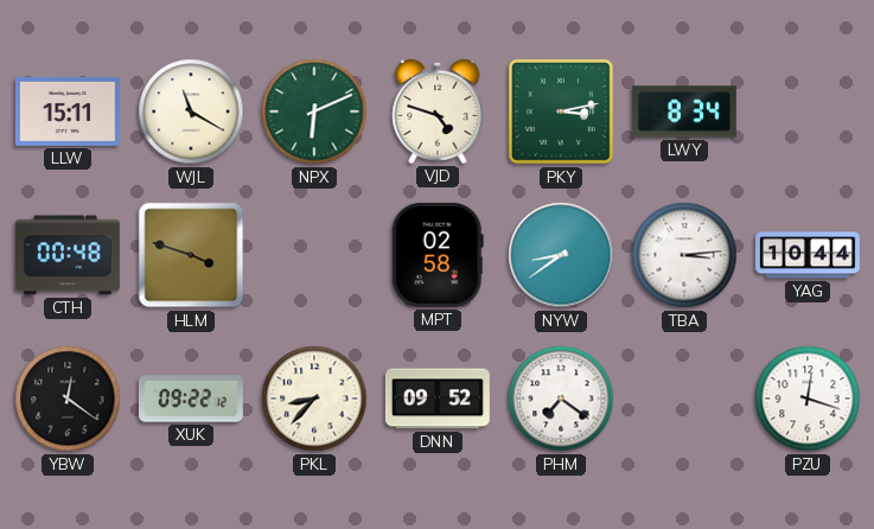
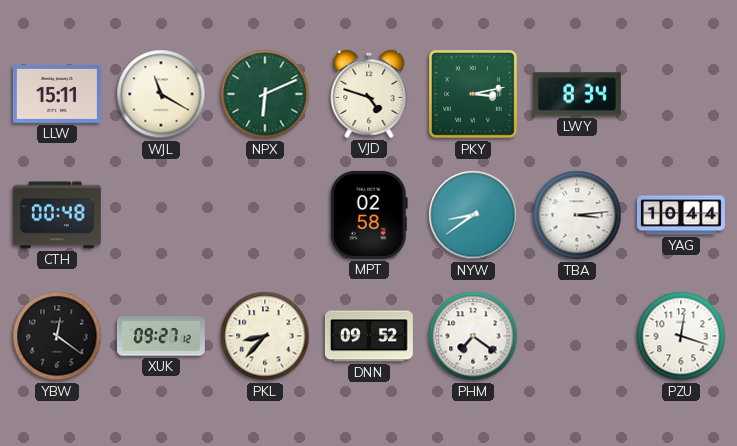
HLM: 3:48 -> none (191, 255)
XUK: 09:22 -> 09:27 (161, 336)
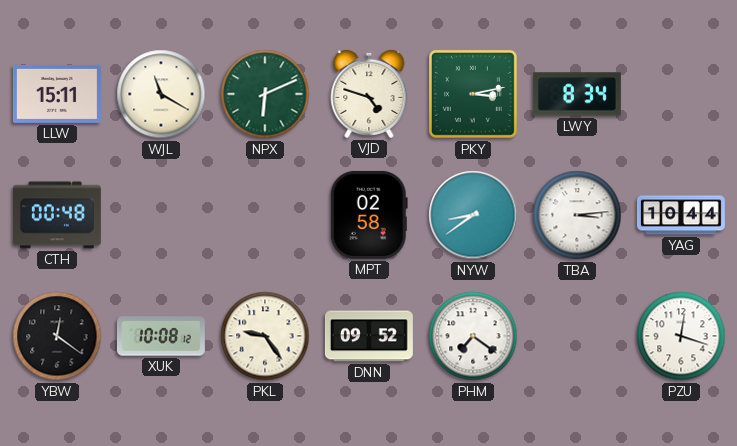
XUK: 09:27 -> 10:08 (161, 336)
PKL: 8:37 -> 9:24 (265, 336)
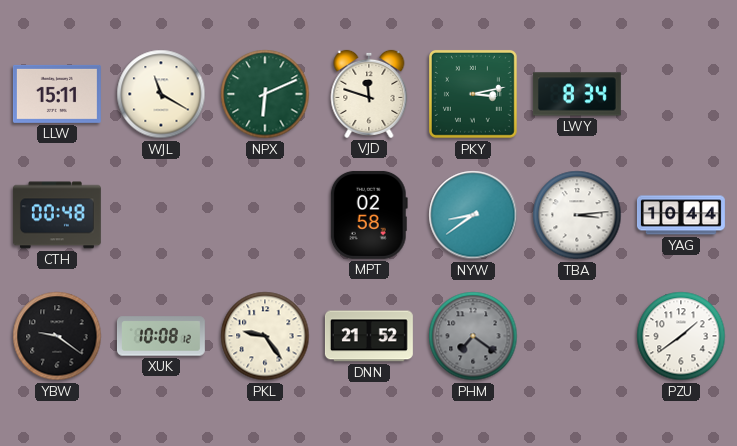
VJD: 4:48 -> 11:48 (369, 94)
YBW: 12:21 -> 9:21 (57, 336)
DNN: 09:52 -> 21:52 (369, 336)
PHM dial: white -> grey (473, 336)
PZU: 12:18 -> 1:39 (681, 336)
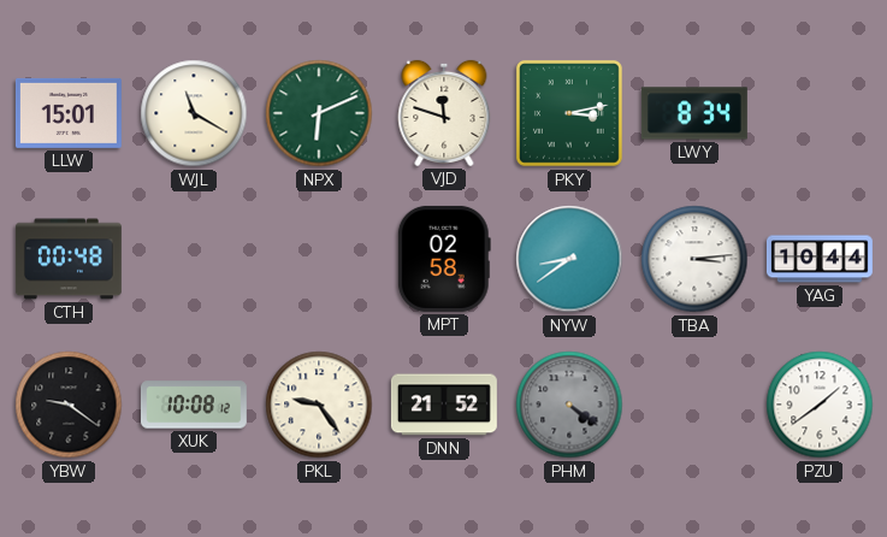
LLW: 15:11 -> 15:01 (69, 113)
PHM: 7:21 -> 4:21 (569, 405)
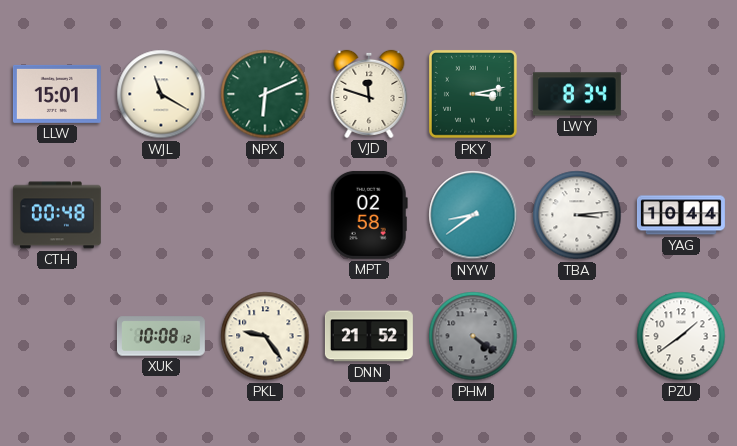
YBW: 9:21 -> none (69, 405)
